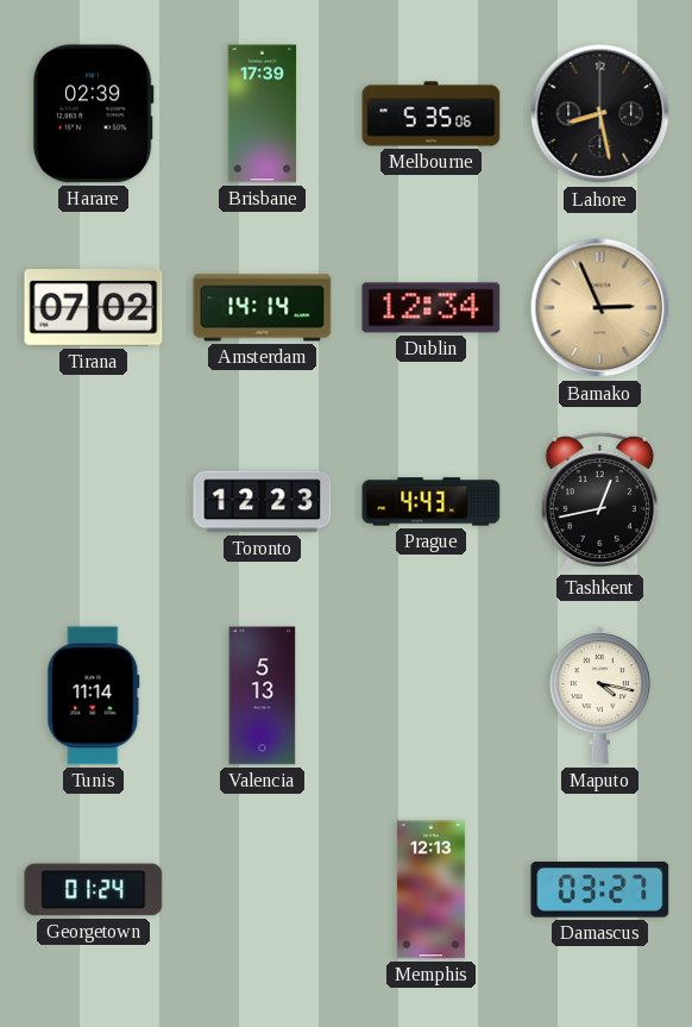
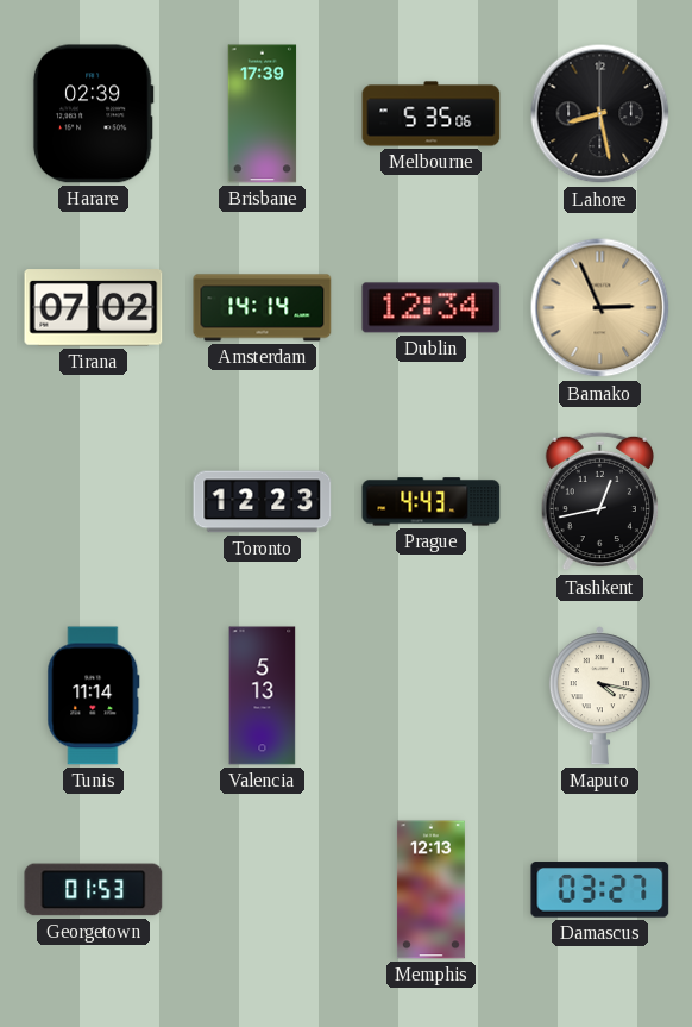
Georgetown: 01:24 -> 01:53 (94, 890)
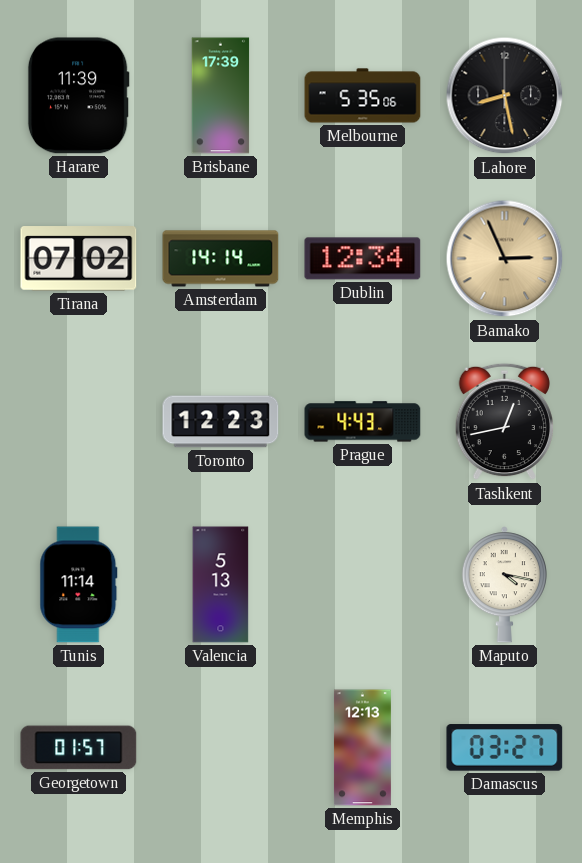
Harare: 02:39 -> 11:39 (78, 96)
Georgetown: 01:53 -> 01:57 (79, 748)
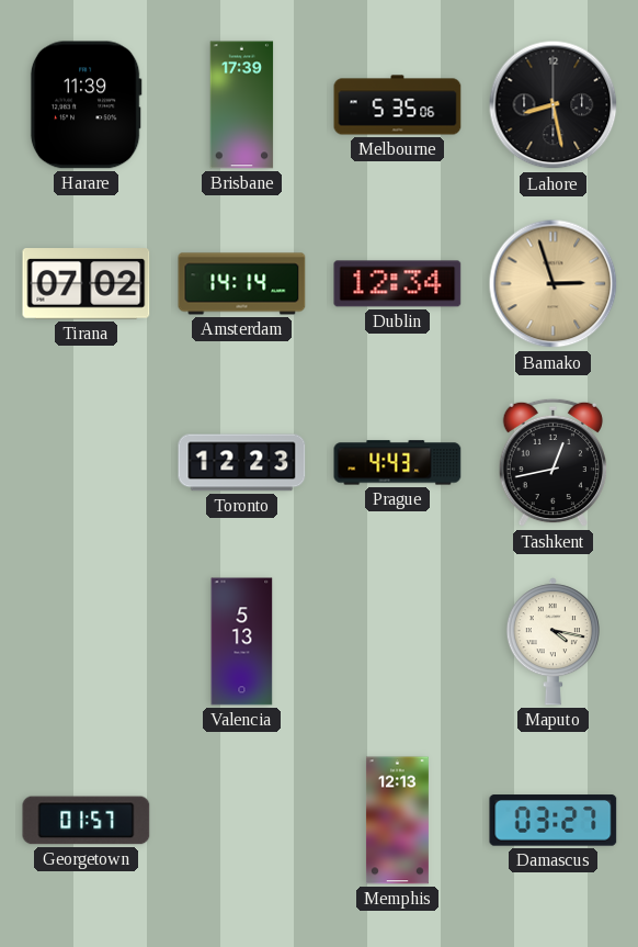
Bamako: 2:56 -> 2:57 (554, 284)
Tunis: 11:14 -> none (79, 585)
